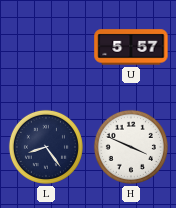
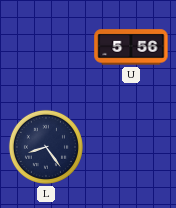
U: 5:57 -> 5:56 (131, 47)
H: 3:49 -> none (131, 147)
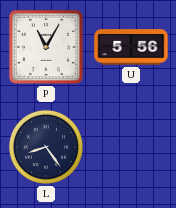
P: none -> 11:05 (46, 47)
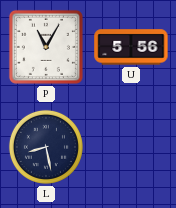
L: 8:24 -> 8:28 (46, 147)
